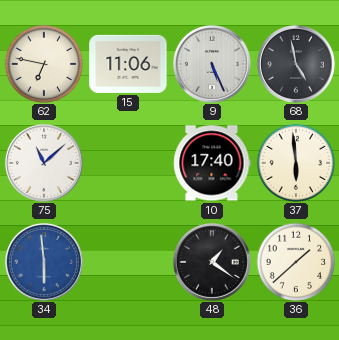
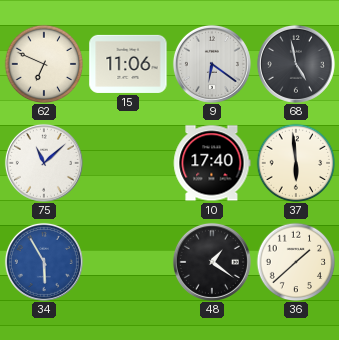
62: 6:47 -> 6:49 (44, 64)
9: 5:26 -> 6:21 (212, 64)
34: 5:59 -> 5:55 (44, 262)
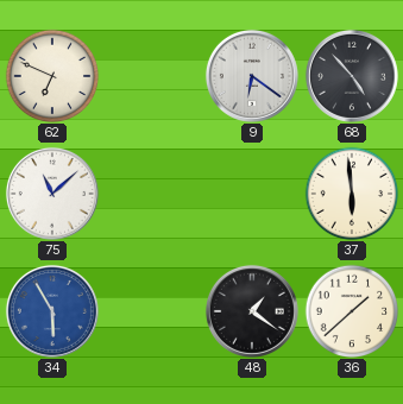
15: 11:06 -> none (128, 64)
68: 4:58 -> 4:53 (352, 76)
10: 17:40 -> none (212, 163)
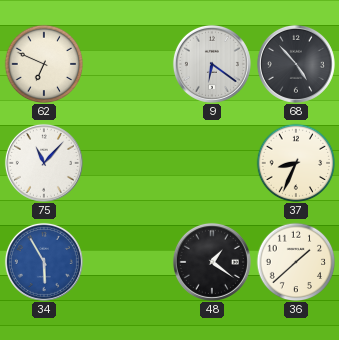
75: 11:08 -> 11:07 (44, 163)
37: 5:59 -> 8:34 (296, 163)
